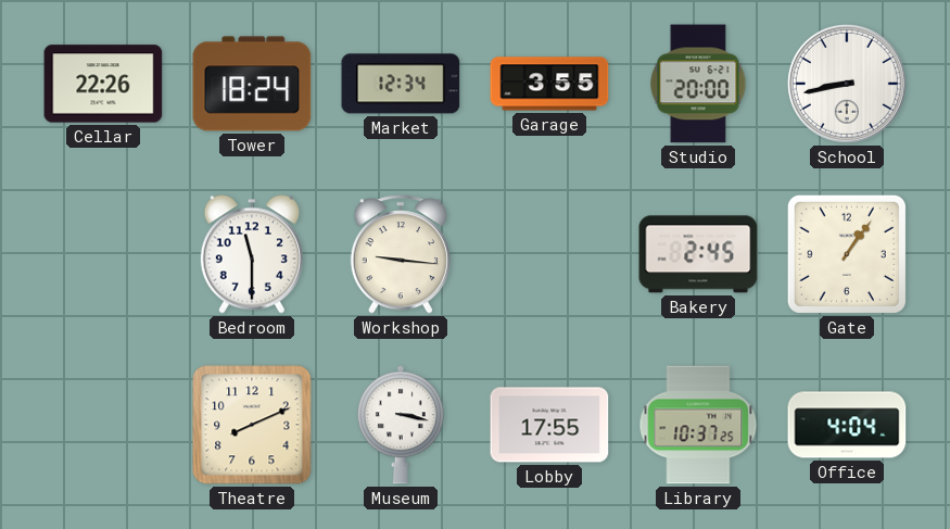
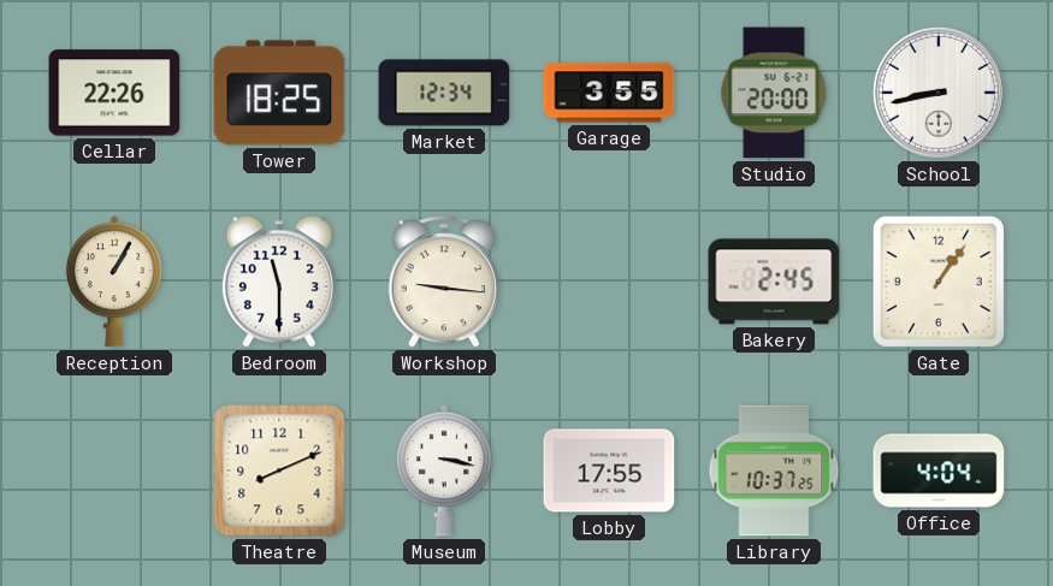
Tower: 18:24 -> 18:25 (279, 93)
Reception: none -> 1:05 (114, 282)
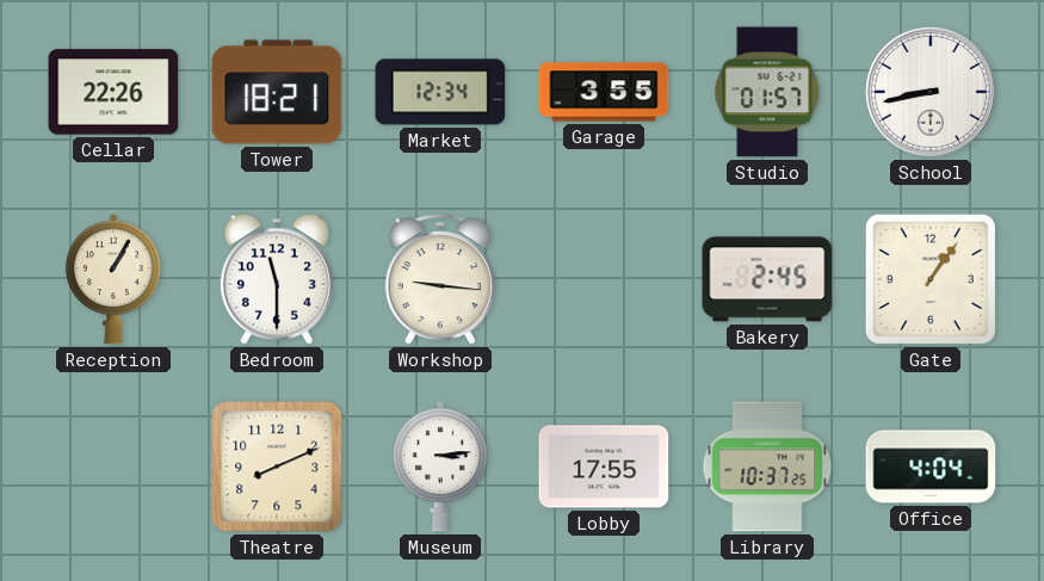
Tower: 18:25 -> 18:21 (277, 92)
Studio: 20:00 -> 01:57 (767, 92)
Museum: 3:17 -> 3:14 (440, 466)
